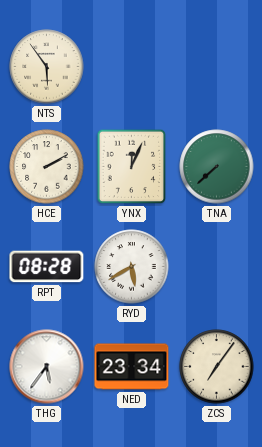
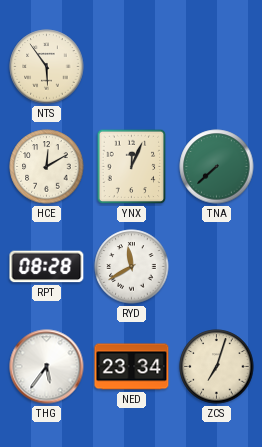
HCE: 2:10 -> 12:10 (47, 167)
RYD: 5:40 -> 11:40 (132, 267)
ZCS: 7:06 -> 7:03 (217, 367)
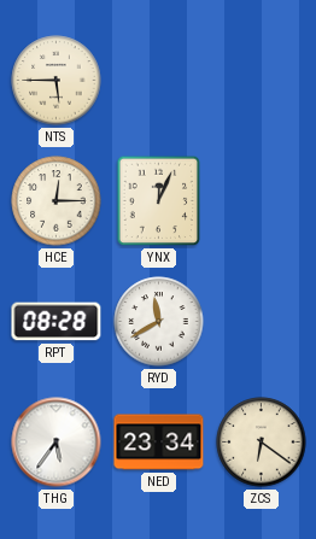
NTS: 5:54 -> 5:45 (57, 81)
HCE: 12:10 -> 12:15 (57, 201)
TNA: 7:38 -> none (217, 167)
ZCS: 7:03 -> 6:21 (262, 443)
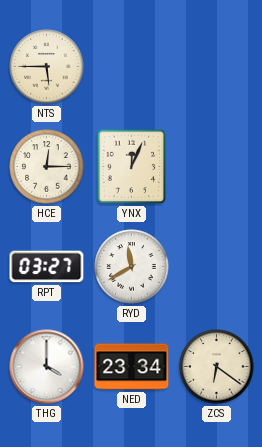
RPT: 08:28 -> 03:27 (47, 267)
THG: 5:36 -> 4:00 (47, 367)
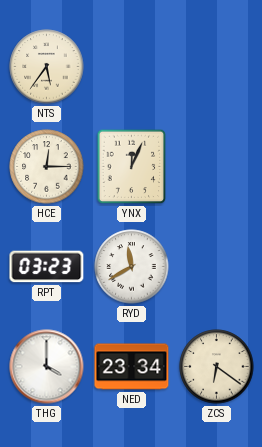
NTS: 5:45 -> 5:36 (47, 67)
RPT: 03:27 -> 03:23 (47, 267)
